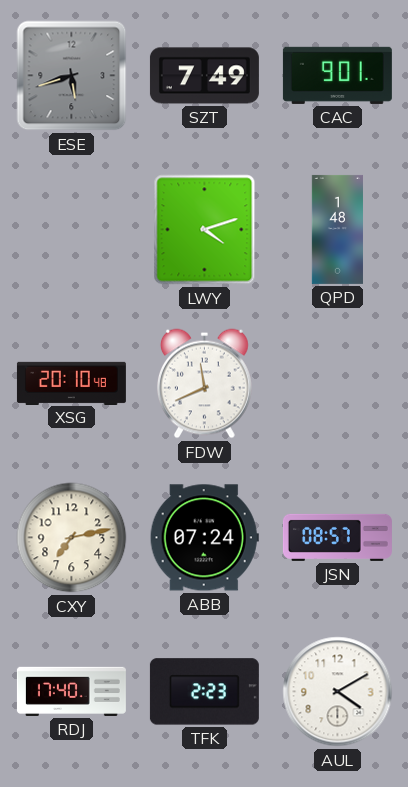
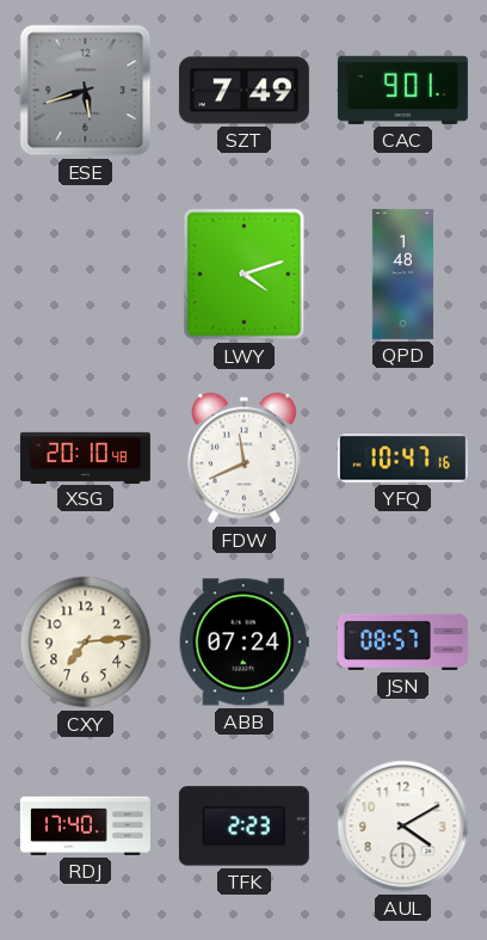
YFQ: none -> 10:47 (402, 459)
CXY: 7:13 -> 7:14 (86, 643)
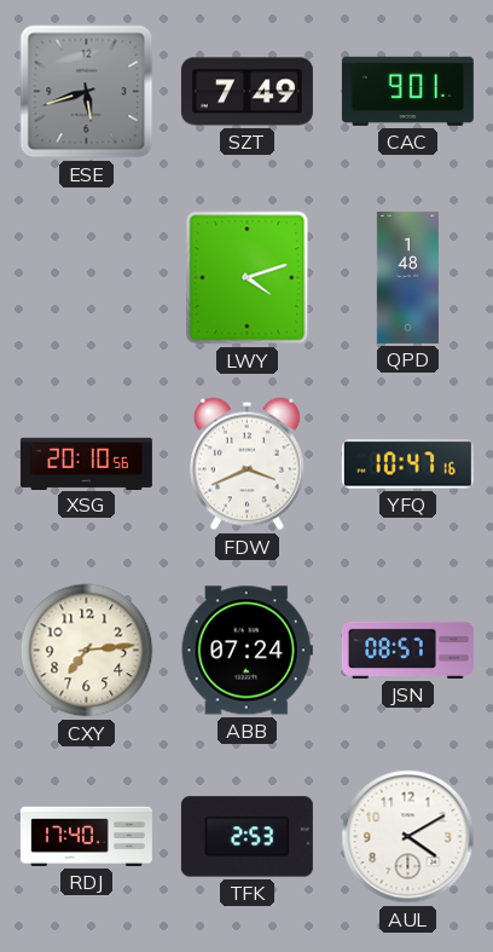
XSG: 20:10:48 -> 20:10:56 (86, 463)
FDW: 11:41 -> 3:41 (246, 465)
TFK: 2:23 -> 2:53 (246, 837)
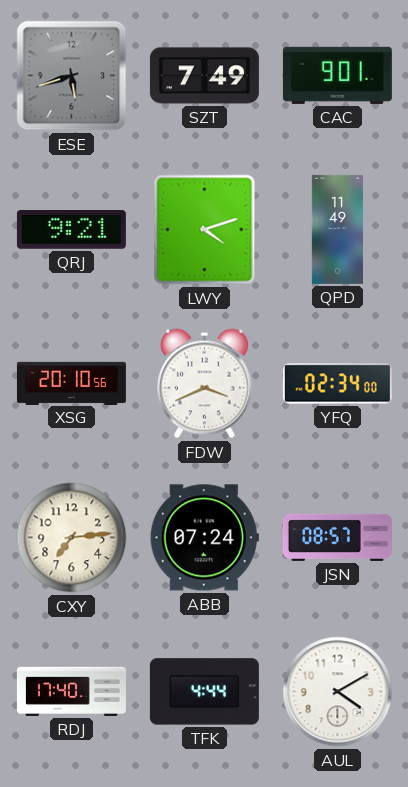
QRJ: none -> 9:21 (71, 230)
QPD: 1:48 -> 11:49 (337, 229)
YFQ: 10:47 -> 02:34 (337, 384)
TFK: 2:53 -> 4:44 (204, 692)
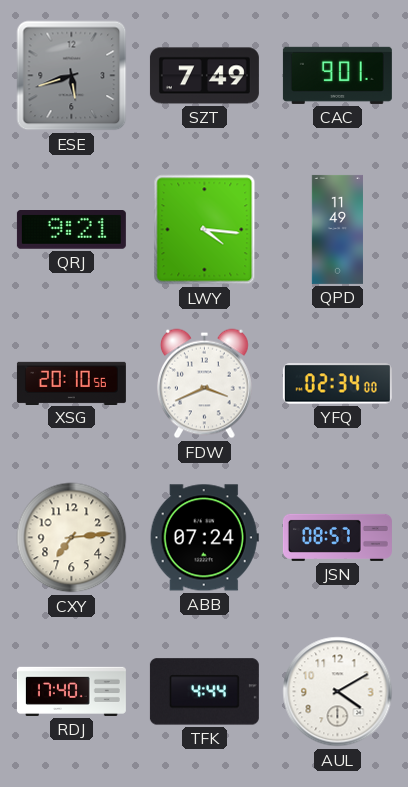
LWY: 4:12 -> 4:16 (205, 230)
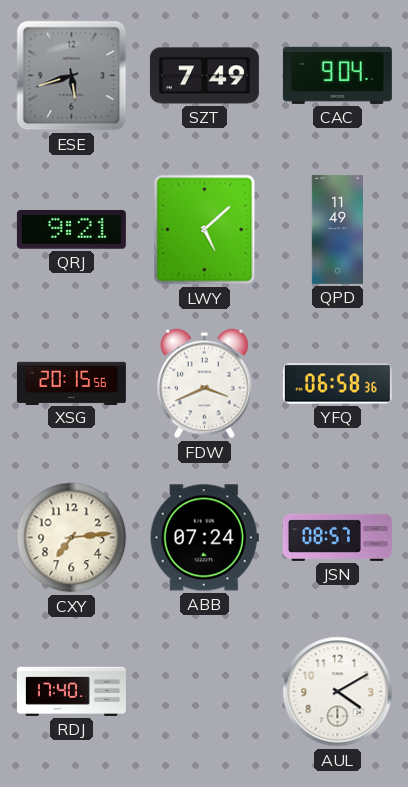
CAC: 9:01 -> 9:04 (337, 75)
LWY: 4:16 -> 5:08 (205, 230)
XSG: 20:10 -> 20:15 (71, 383)
YFQ: 02:34 -> 06:58 (337, 384)
TFK: 4:44 -> none (204, 692)
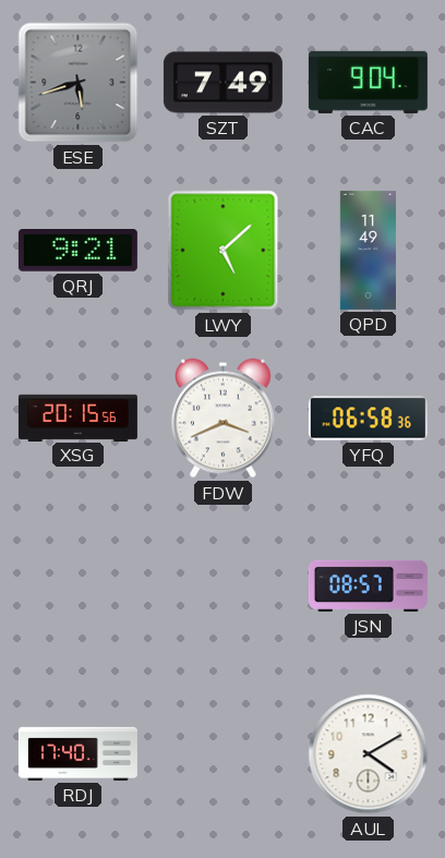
CXY: 7:14 -> none (72, 538)
ABB: 07:24 -> none (204, 538)
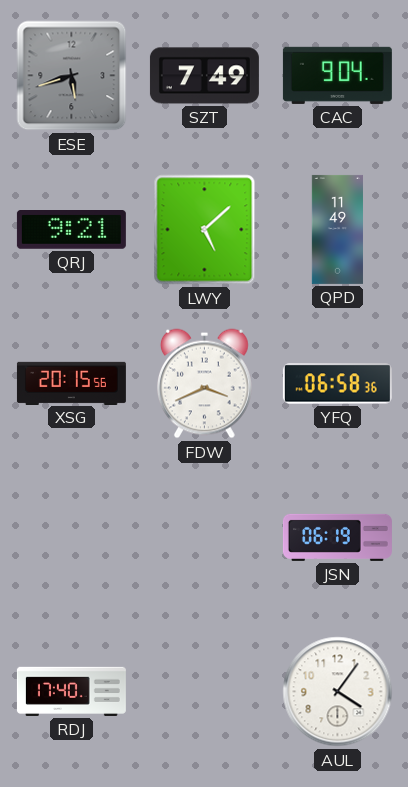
JSN: 08:57 -> 06:19 (337, 537)
AUL: 4:10 -> 4:06 (338, 692)
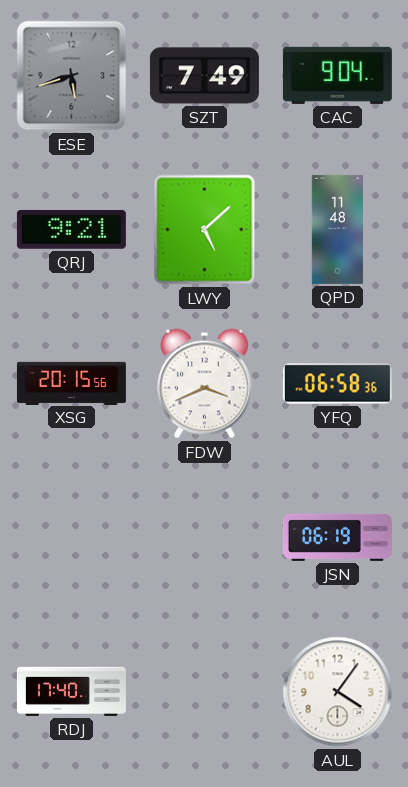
QPD: 11:49 -> 11:48 (337, 229)
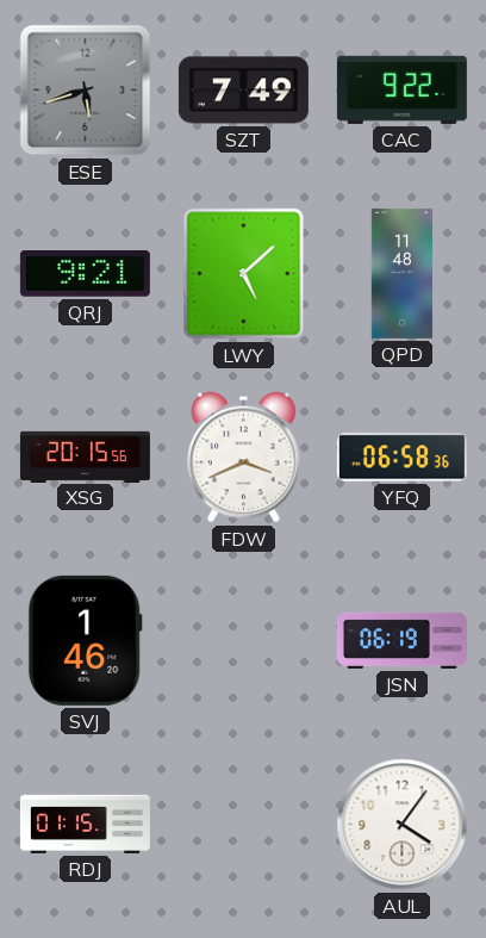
CAC: 9:04 -> 9:22 (401, 89)
SVJ: none -> 1:46 (85, 640)
RDJ: 17:40 -> 01:15 (85, 824)
